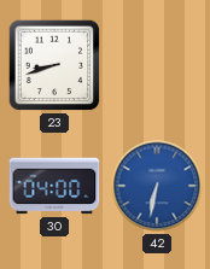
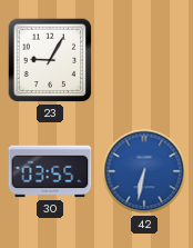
23: 8:42 -> 9:05 (50, 60)
30: 04:00 -> 03:55 (50, 171)
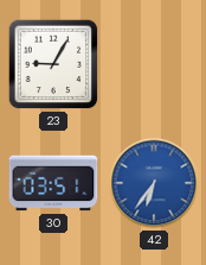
30: 03:55 -> 03:51 (53, 183)
42: 6:32 -> 6:36 (154, 183)
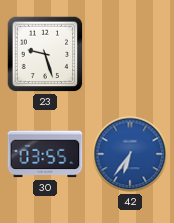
23: 9:05 -> 9:27 (45, 54)
30: 03:51 -> 03:55 (45, 154)
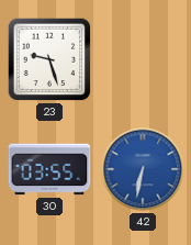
42: 6:36 -> 6:32 (143, 169)
